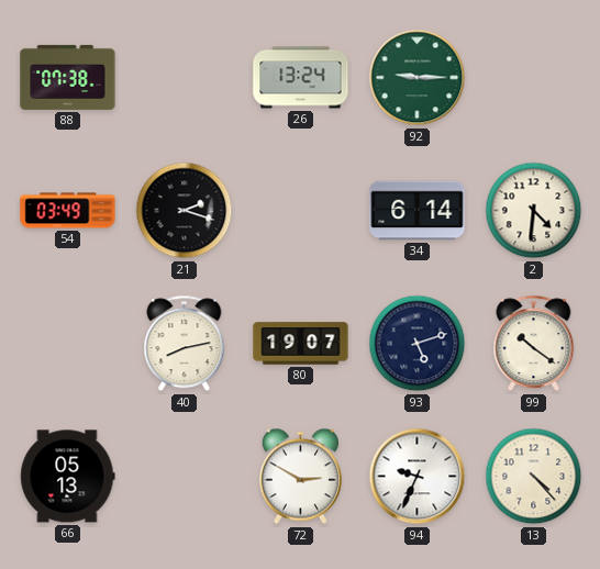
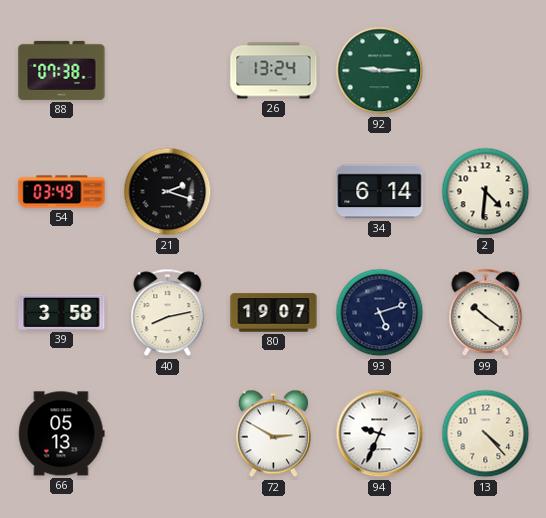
39: none -> 3:58 (62, 312)
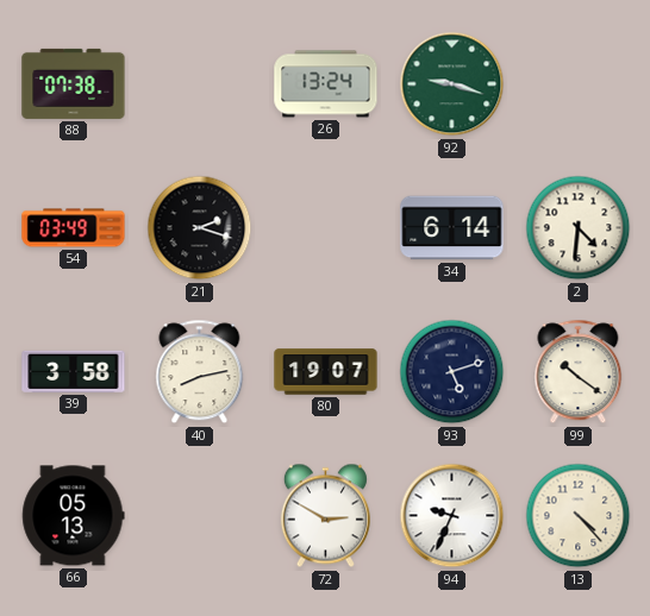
92: 9:15 -> 9:18 (452, 84)
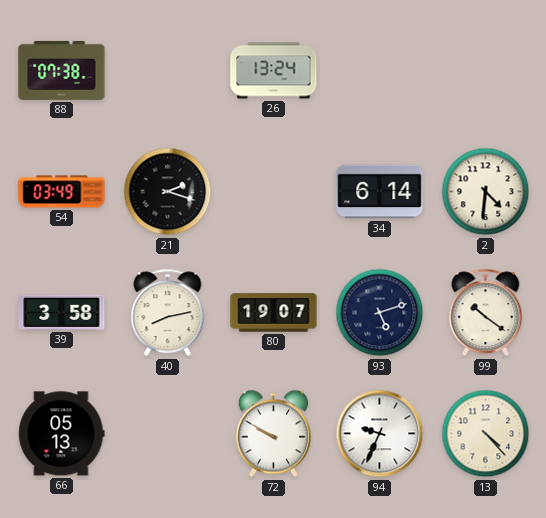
92: 9:18 -> none (452, 84)
72: 2:50 -> 9:50 (273, 434)
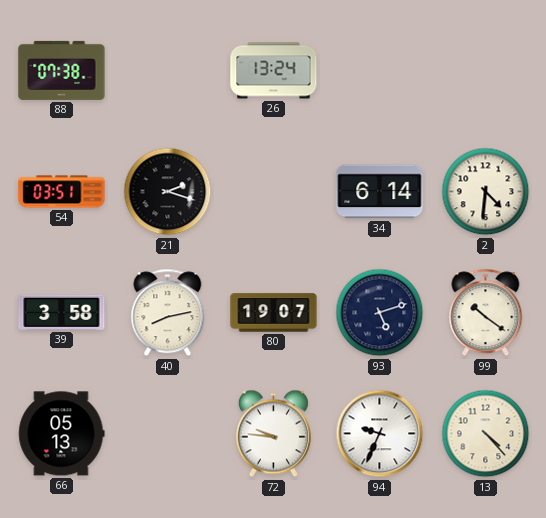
54: 03:49 -> 03:51 (62, 192)
72: 9:50 -> 9:46 (273, 434)
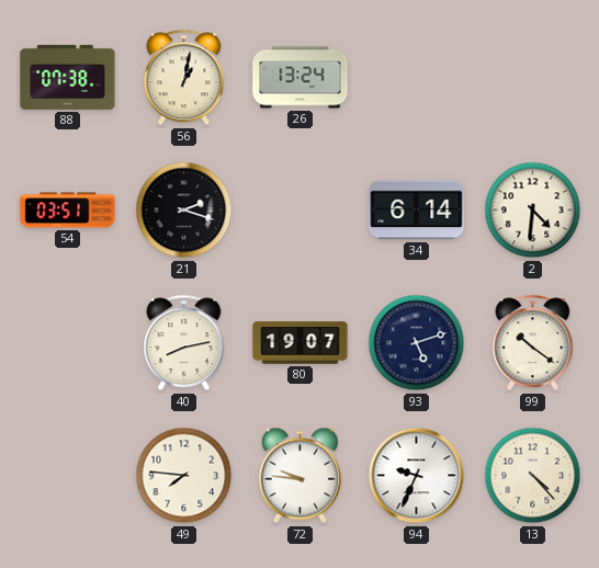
56: none -> 1:02 (184, 78)
39: 3:58 -> none (62, 312)
66: 05:13 -> none (62, 434)
49: none -> 7:46 (184, 476)
